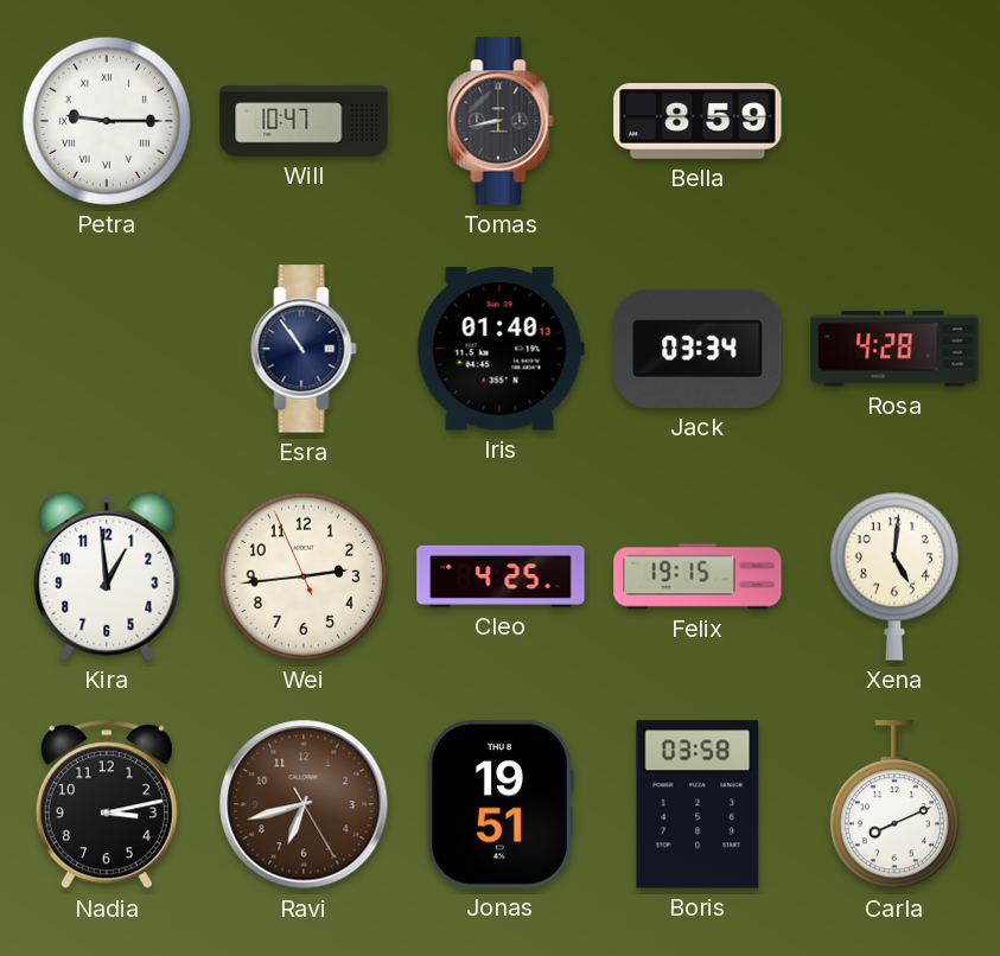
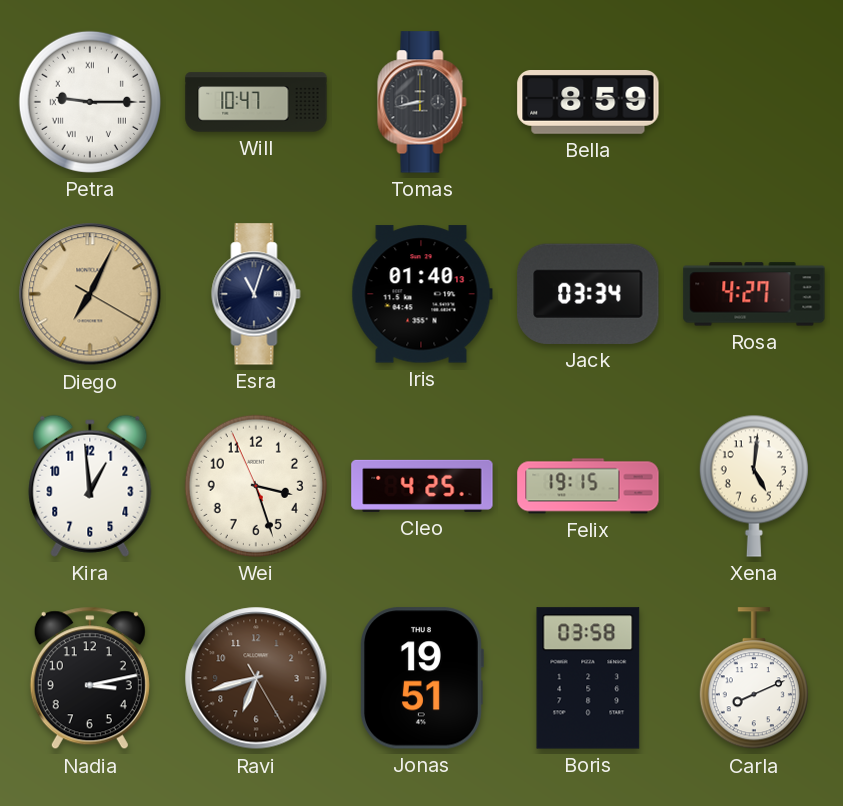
Diego: none -> 7:04 (90, 294)
Esra: 10:54 -> 11:03 (256, 294)
Rosa: 4:28 -> 4:27 (754, 294)
Wei: 2:43 -> 3:26 (256, 486)
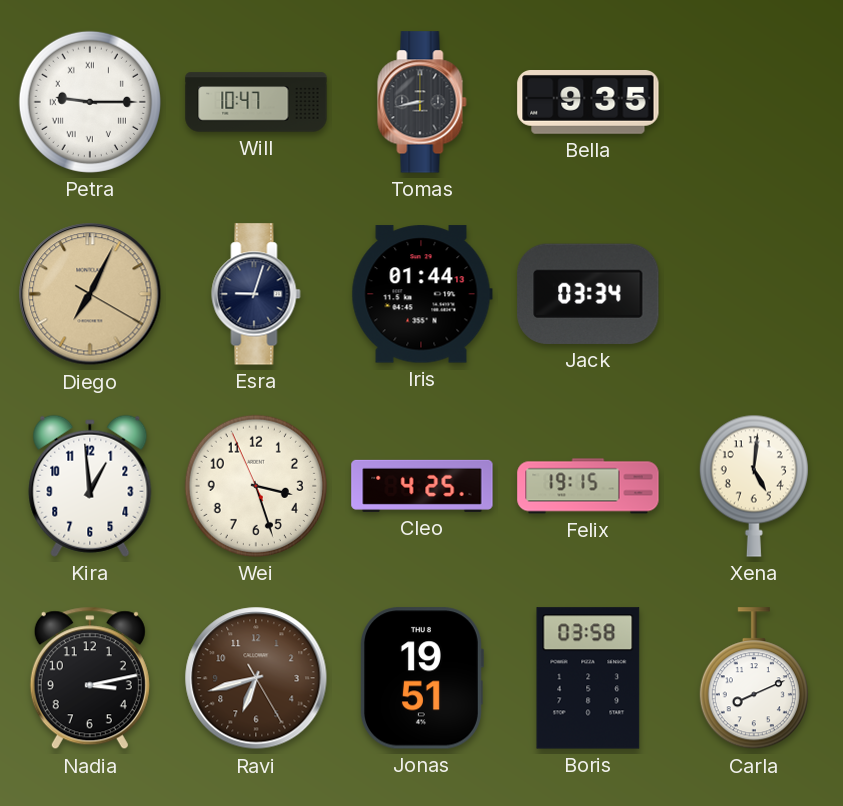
Bella: 8:59 -> 9:35 (588, 103)
Esra: 11:03 -> 9:03 (256, 294)
Iris: 01:40 -> 01:44 (422, 294)
Rosa: 4:27 -> none (754, 294)
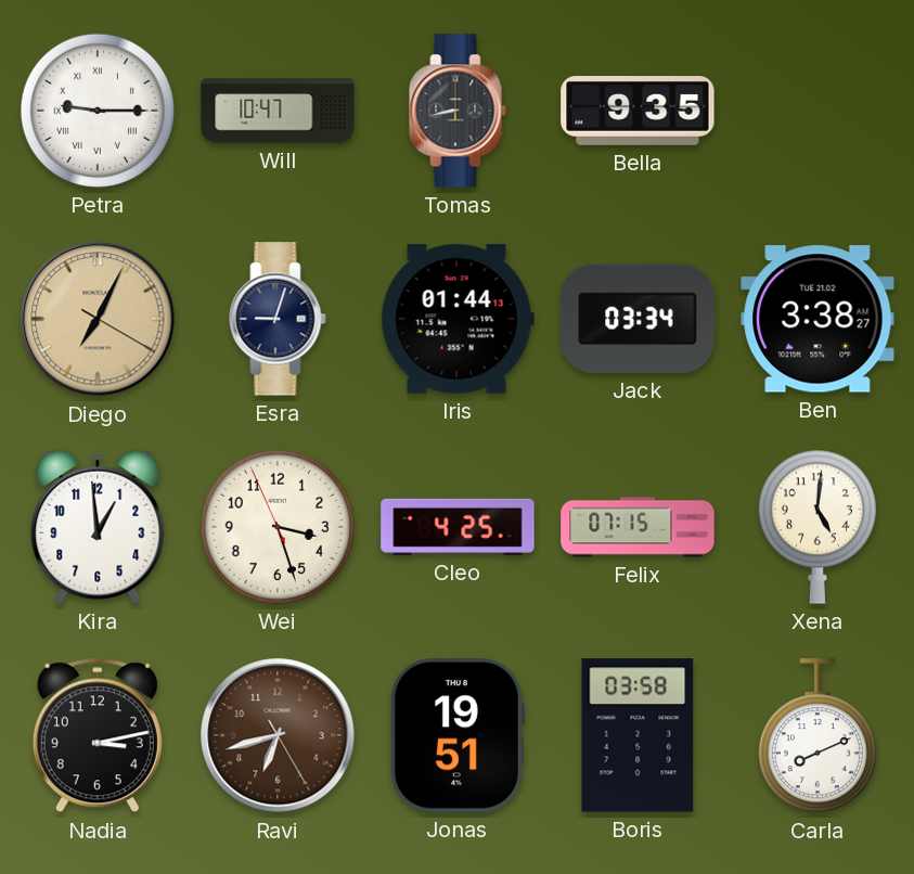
Ben: none -> 3:38 (818, 319)
Felix: 19:15 -> 07:15 (638, 527)
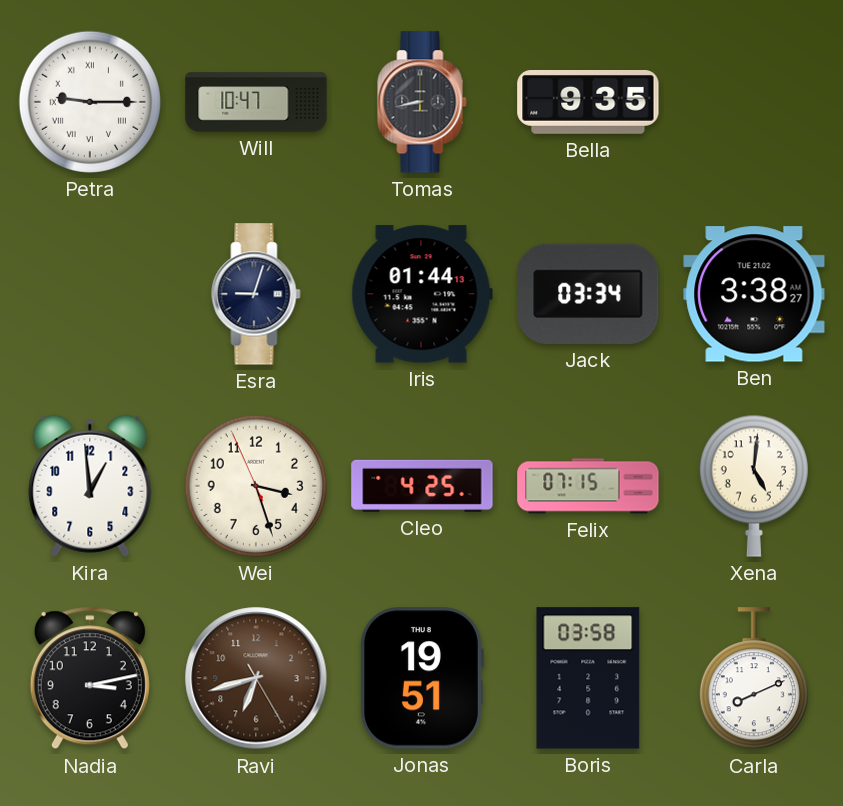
Diego: 7:04 -> none (98, 319)
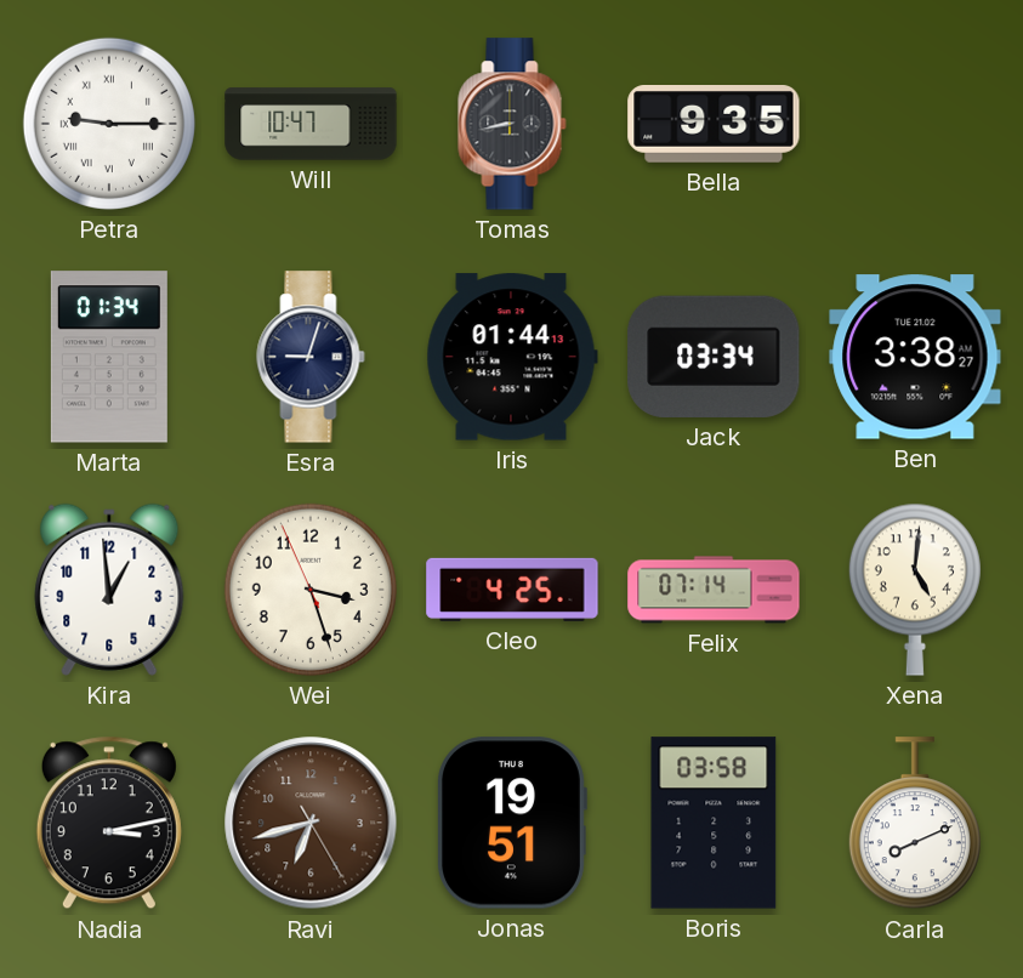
Marta: none -> 01:34 (109, 357)
Felix: 07:15 -> 07:14 (714, 590)
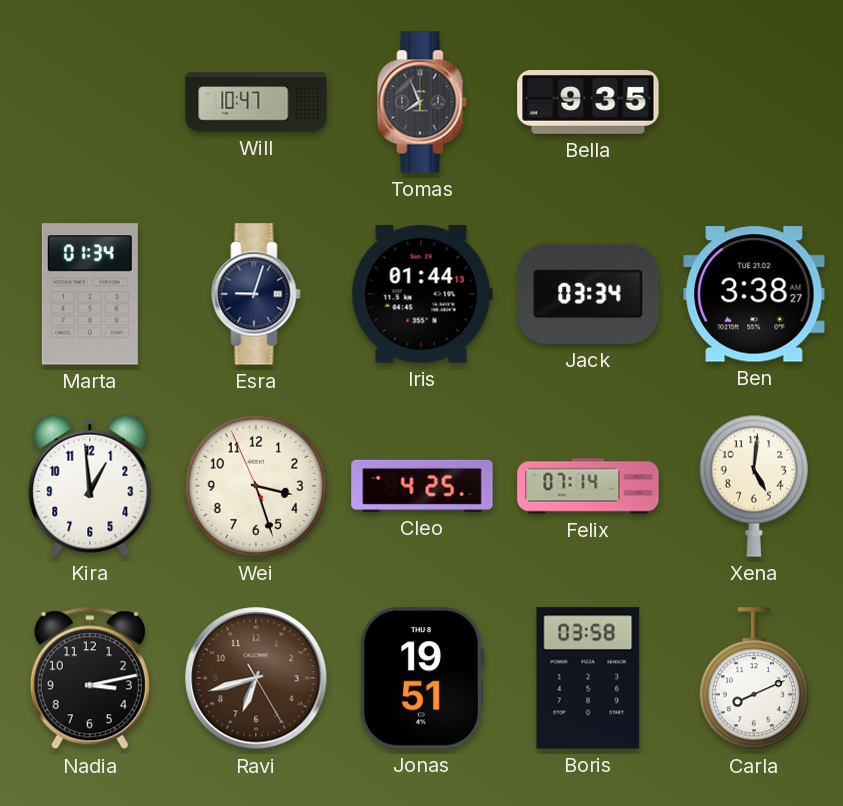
Petra: 9:15 -> none (109, 124)
Tomas: 8:43 -> 7:56 (422, 102)
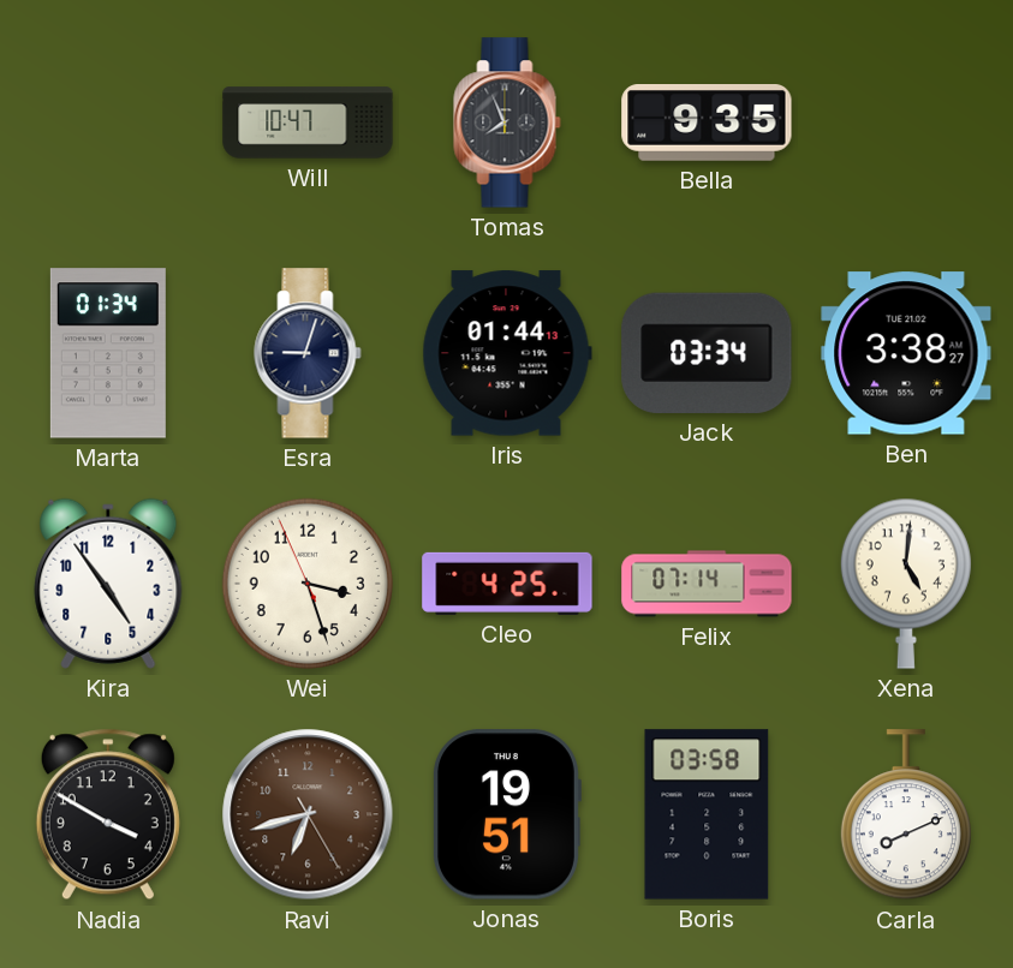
Kira: 12:59 -> 4:54 (108, 584)
Nadia: 3:13 -> 3:50 (108, 814)
